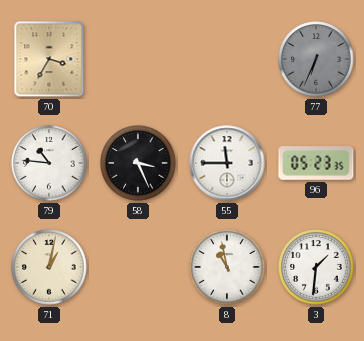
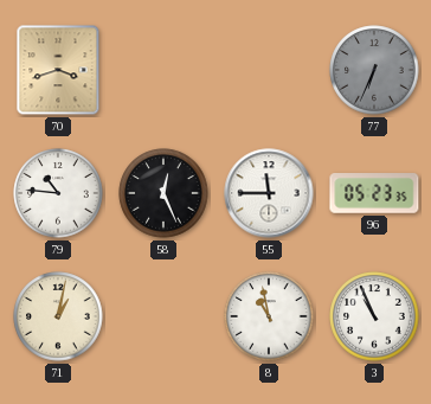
70: 3:35 -> 3:42 (58, 70)
58: 3:26 -> 12:26 (163, 193)
3: 1:31 -> 10:56 (374, 316)
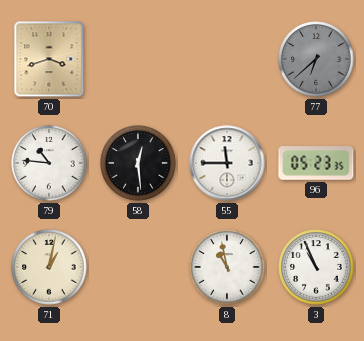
77: 6:34 -> 6:38 (316, 59)
58: 12:26 -> 12:29 (138, 163)
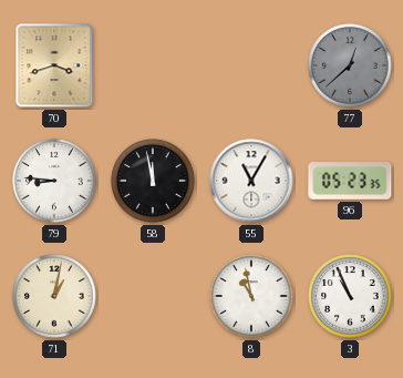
77: 6:38 -> 12:38 (350, 65)
79: 10:46 -> 8:46 (54, 181)
58: 12:29 -> 11:58 (153, 181)
55: 11:45 -> 11:05 (251, 181)
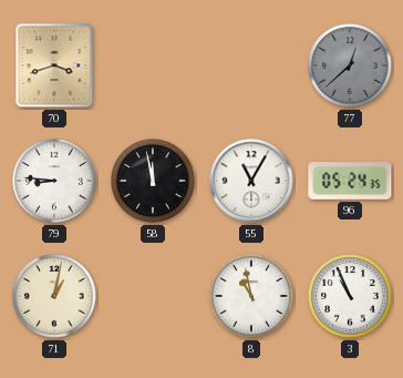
96: 05:23 -> 05:24 (350, 182)
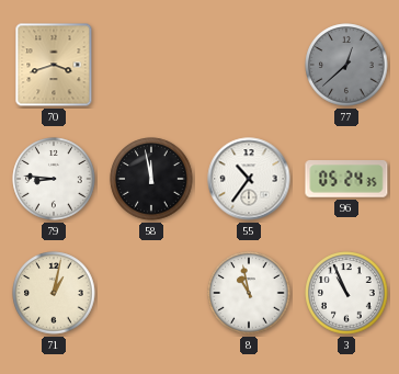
55: 11:05 -> 10:36 (249, 179)
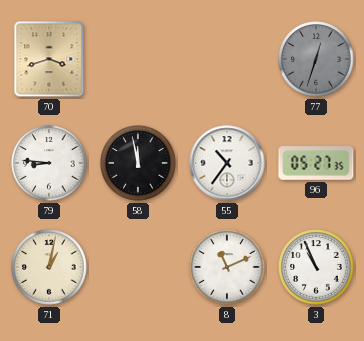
77: 12:38 -> 12:33 (316, 59)
96: 05:24 -> 05:27 (316, 164)
8: 10:58 -> 11:11 (227, 267)
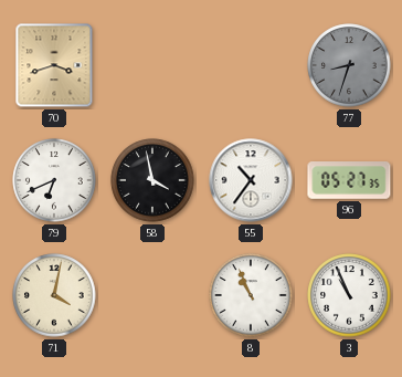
77: 12:33 -> 8:33 (349, 65)
79: 8:46 -> 6:41 (54, 180)
58: 11:58 -> 3:58 (152, 180)
71: 1:02 -> 4:02 (54, 295)
8: 11:11 -> 10:56 (251, 295)
